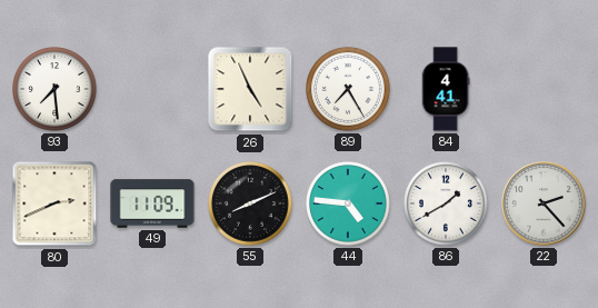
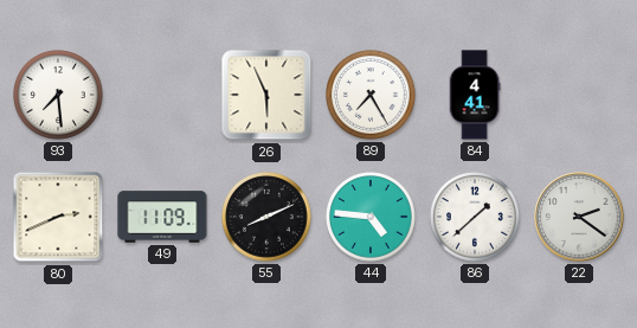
26: 4:56 -> 5:56 (266, 95)
86: 1:40 -> 1:38 (476, 218)
22: 2:23 -> 2:21 (579, 217)
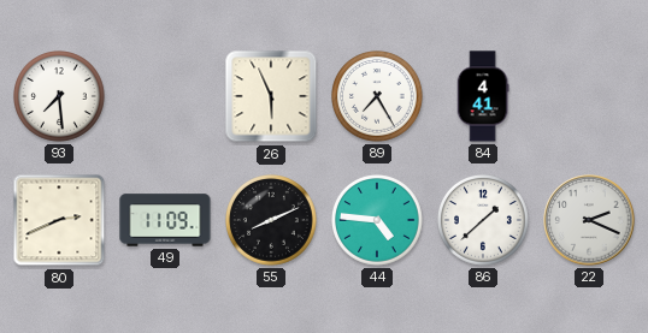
22: 2:21 -> 2:19 (589, 220)
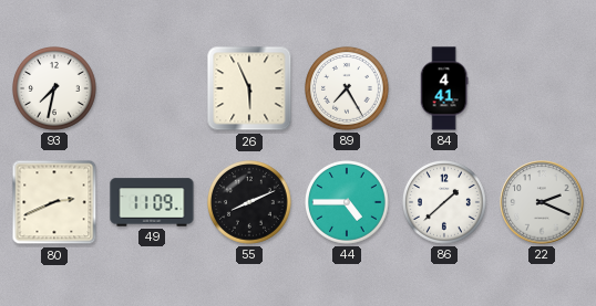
93: 7:29 -> 7:32 (55, 89)
44: 4:46 -> 4:45 (348, 203)
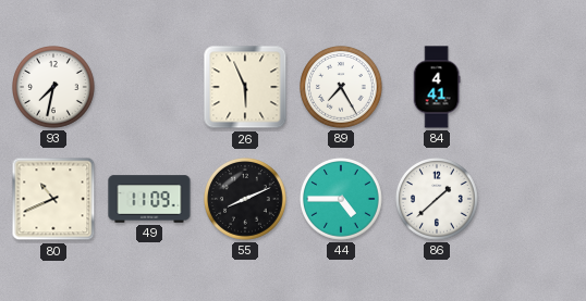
80: 2:41 -> 10:41 (53, 199)
22: 2:19 -> none (542, 202)
